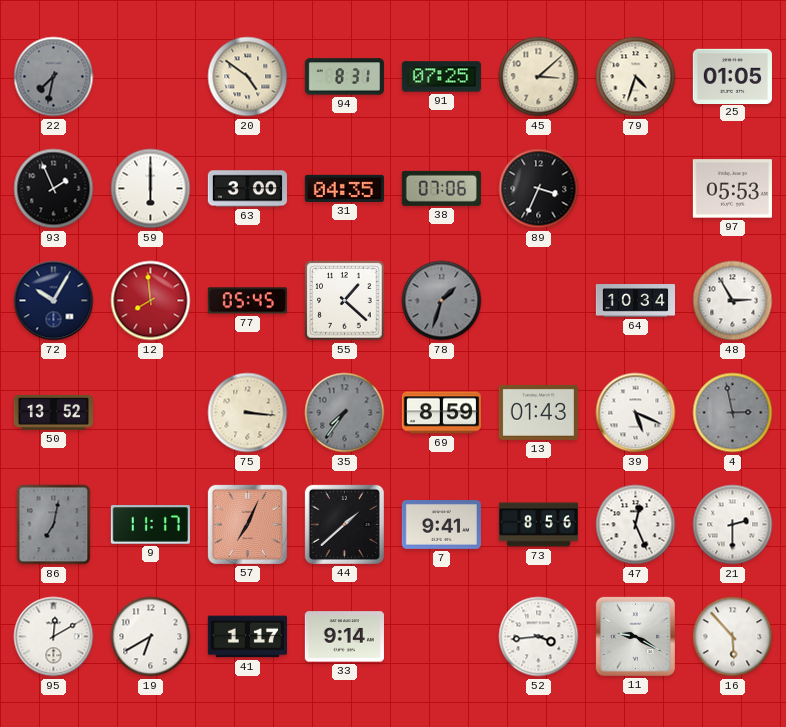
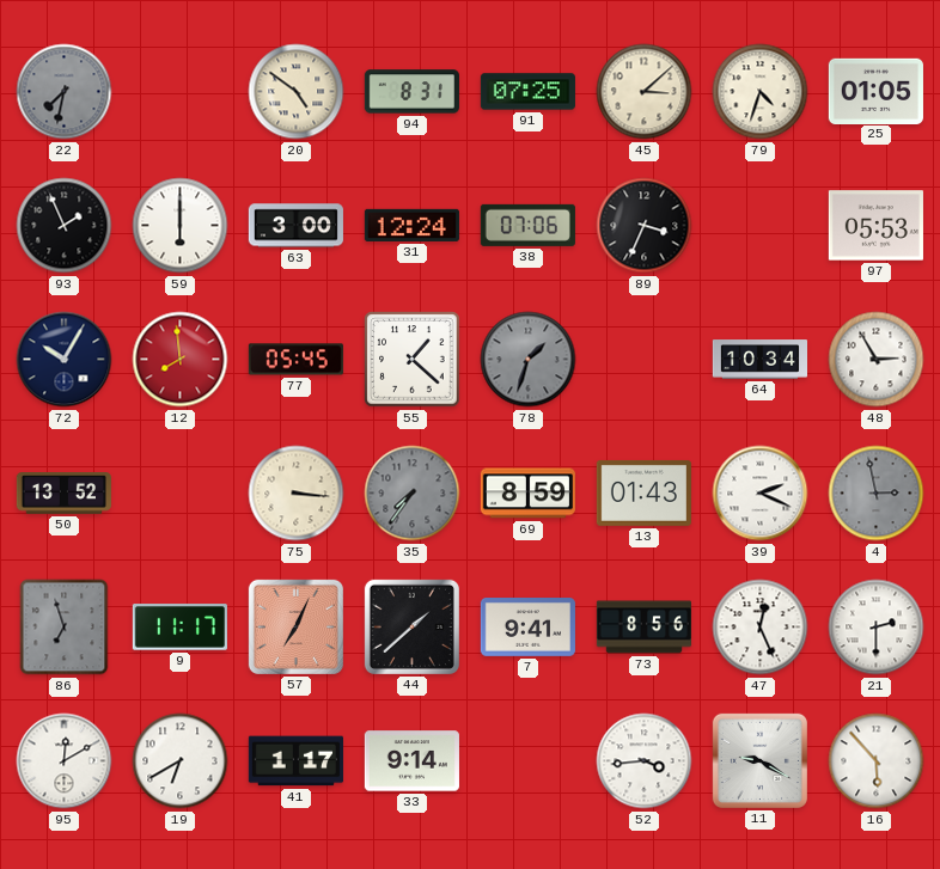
31: 04:35 -> 12:24 (411, 225)
39: 5:19 -> 2:19 (761, 494)
86: 7:02 -> 6:57 (65, 628)
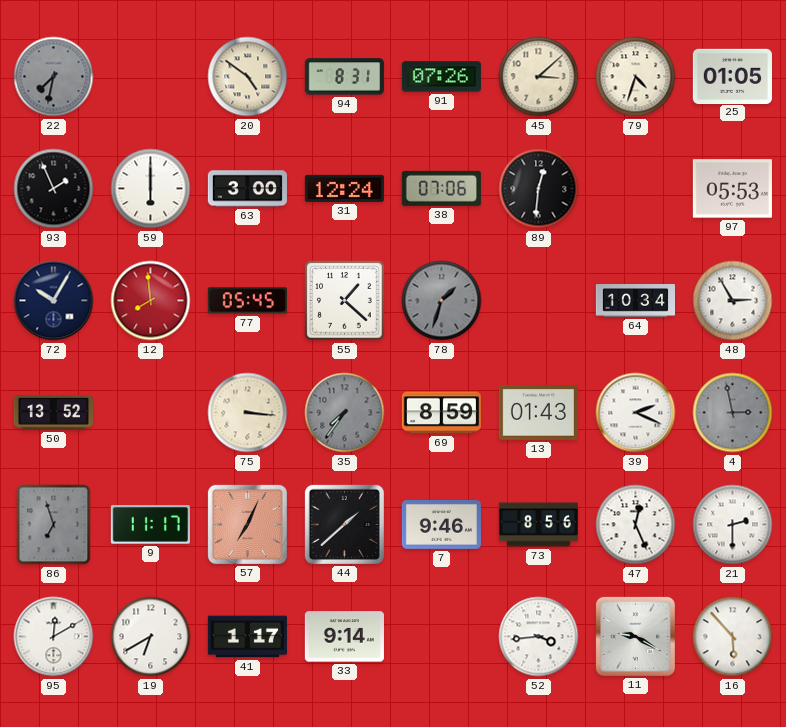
91: 07:25 -> 07:26 (441, 77)
89: 3:34 -> 12:31 (539, 189)
7: 9:41 -> 9:46 (441, 525)
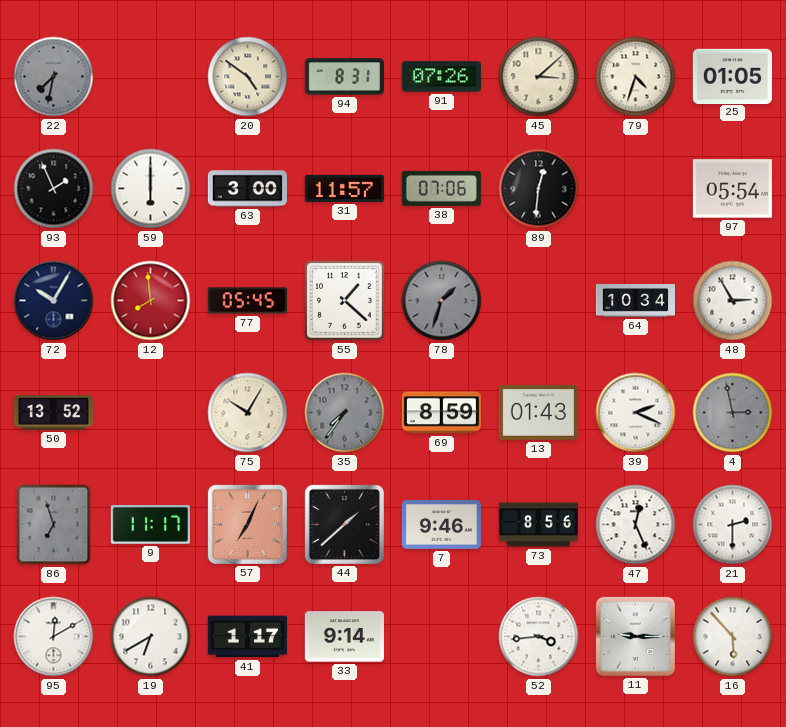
31: 12:24 -> 11:57 (344, 188)
97: 05:53 -> 05:54 (732, 189)
75: 3:16 -> 10:05 (248, 413)
11: 9:20 -> 9:15 (635, 636)
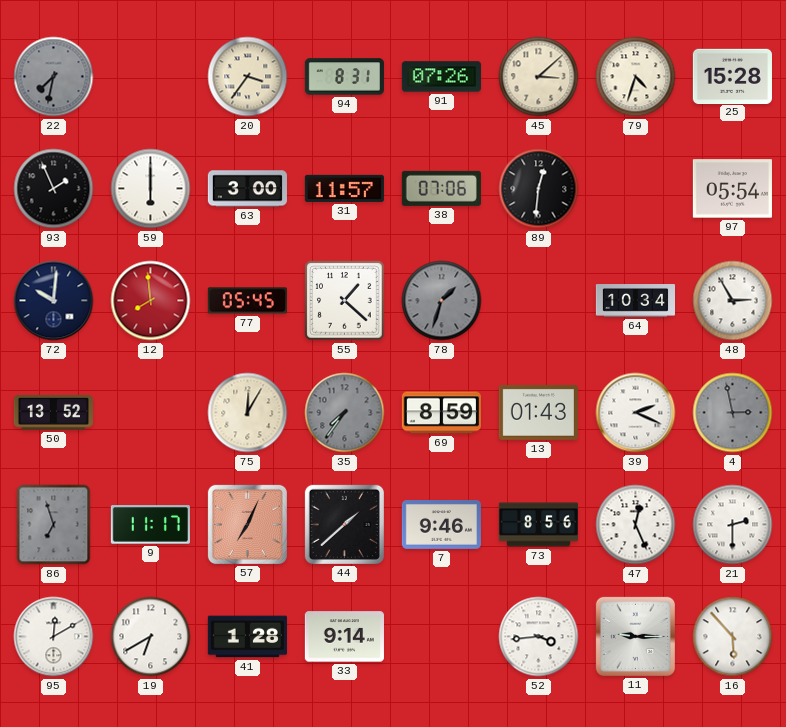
20: 4:51 -> 3:36 (248, 77)
25: 01:05 -> 15:28 (732, 76)
72: 10:05 -> 10:01 (54, 301)
75: 10:05 -> 12:05 (248, 413)
41: 1:17 -> 1:28 (247, 637)
